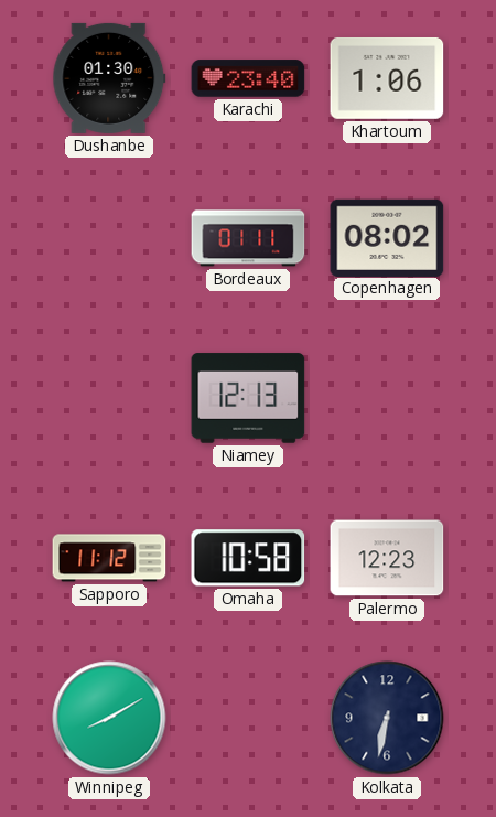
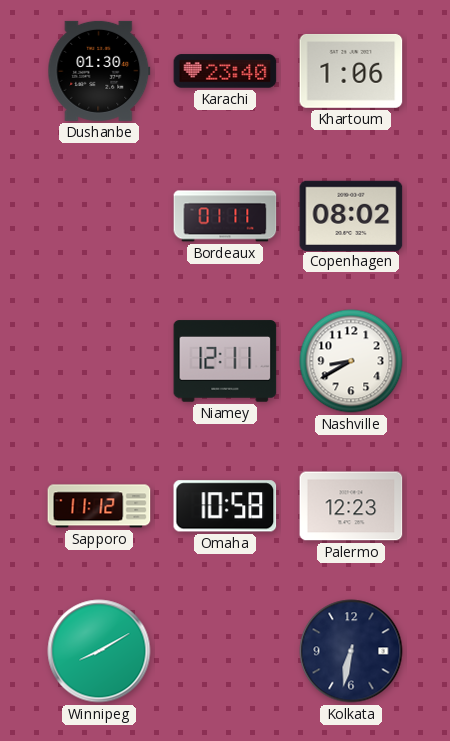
Niamey: 12:13 -> 12:11 (225, 361)
Nashville: none -> 8:40 (351, 361)
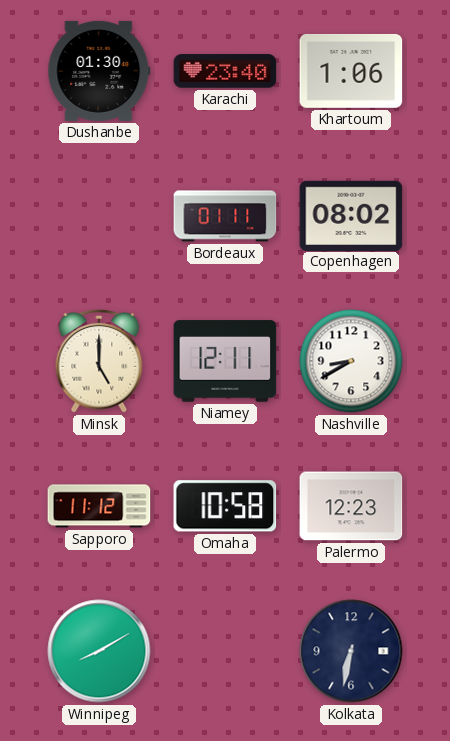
Minsk: none -> 5:00 (99, 361)
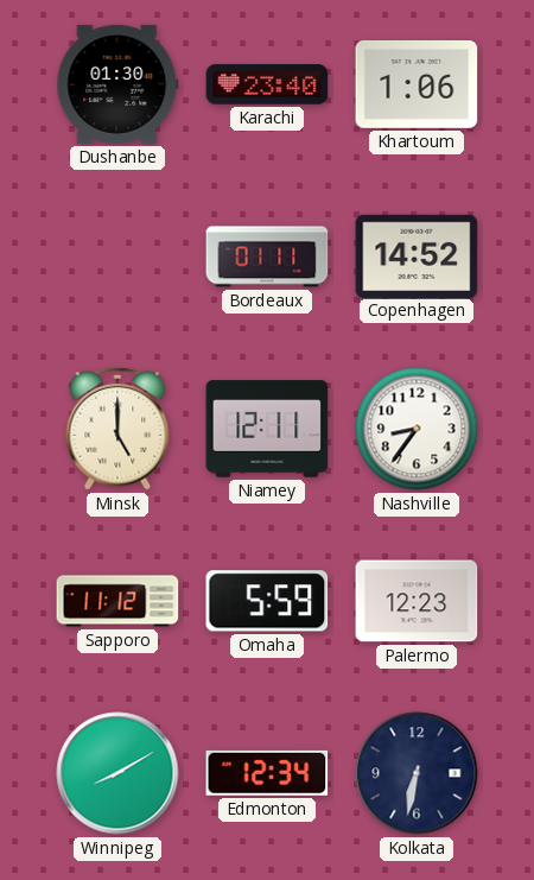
Copenhagen: 08:02 -> 14:52 (417, 255)
Nashville: 8:40 -> 8:36 (417, 429)
Omaha: 10:58 -> 5:59 (267, 601)
Edmonton: none -> 12:34 (267, 773)
